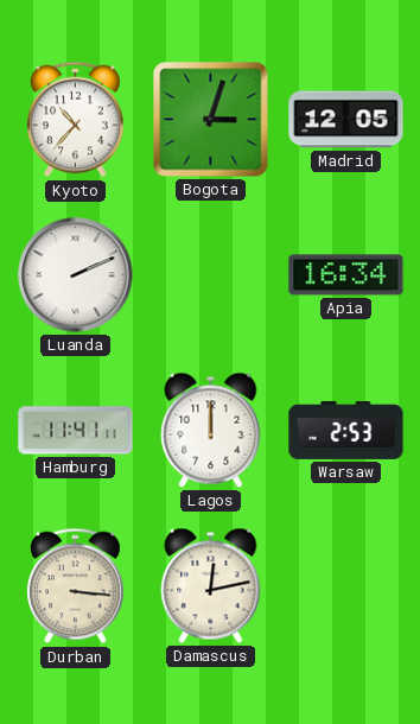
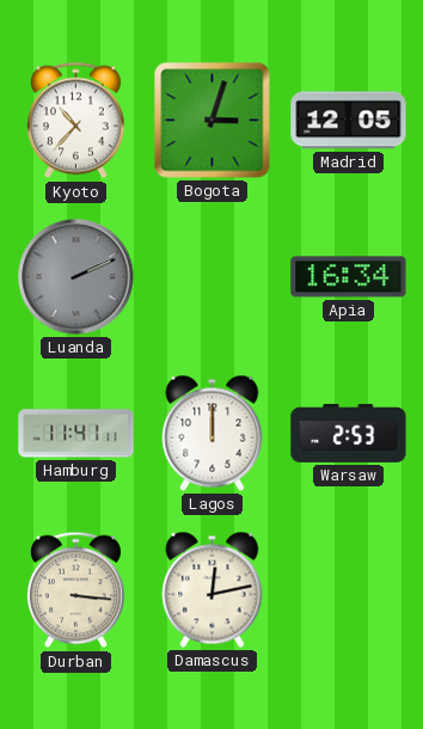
Luanda dial: white -> grey (76, 277)
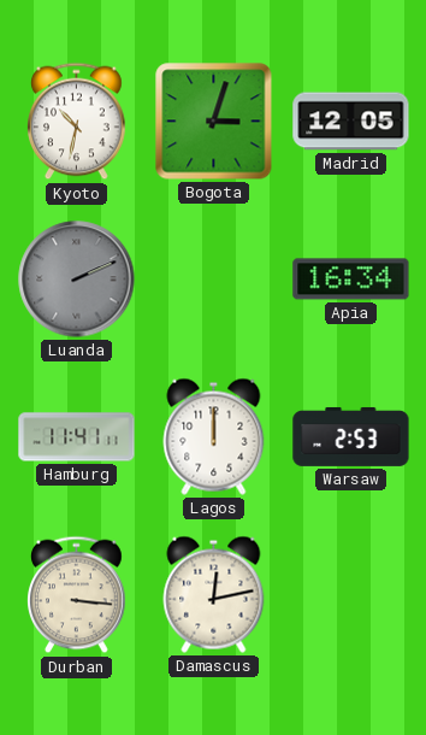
Kyoto: 10:37 -> 10:32 (77, 122)
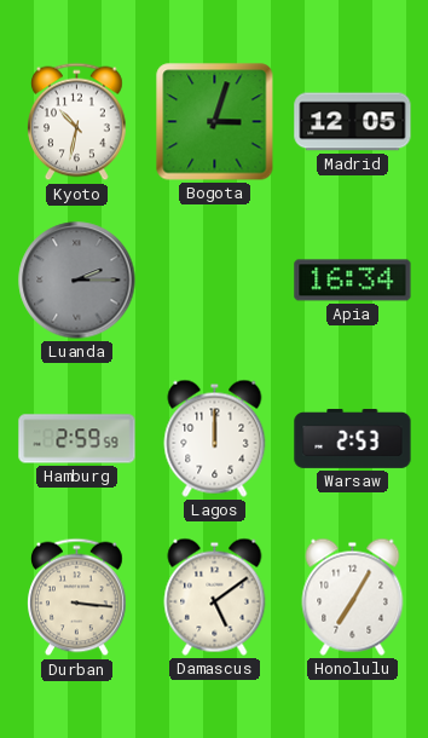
Luanda: 2:11 -> 2:15 (77, 281)
Hamburg: 11:41 -> 2:59 (77, 439)
Damascus: 12:13 -> 5:09 (215, 596)
Honolulu: none -> 7:05 (353, 596)
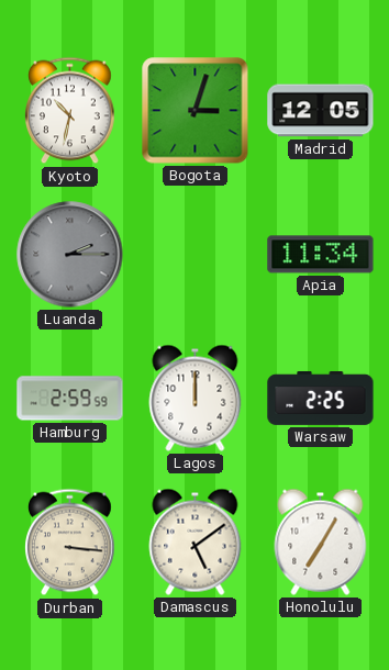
Apia: 16:34 -> 11:34 (321, 255)
Warsaw: 2:53 -> 2:25 (321, 398)
